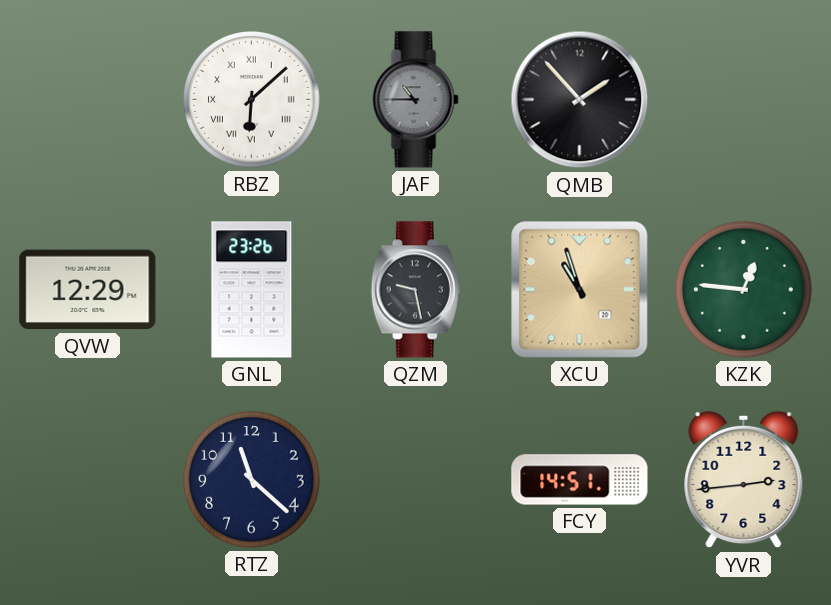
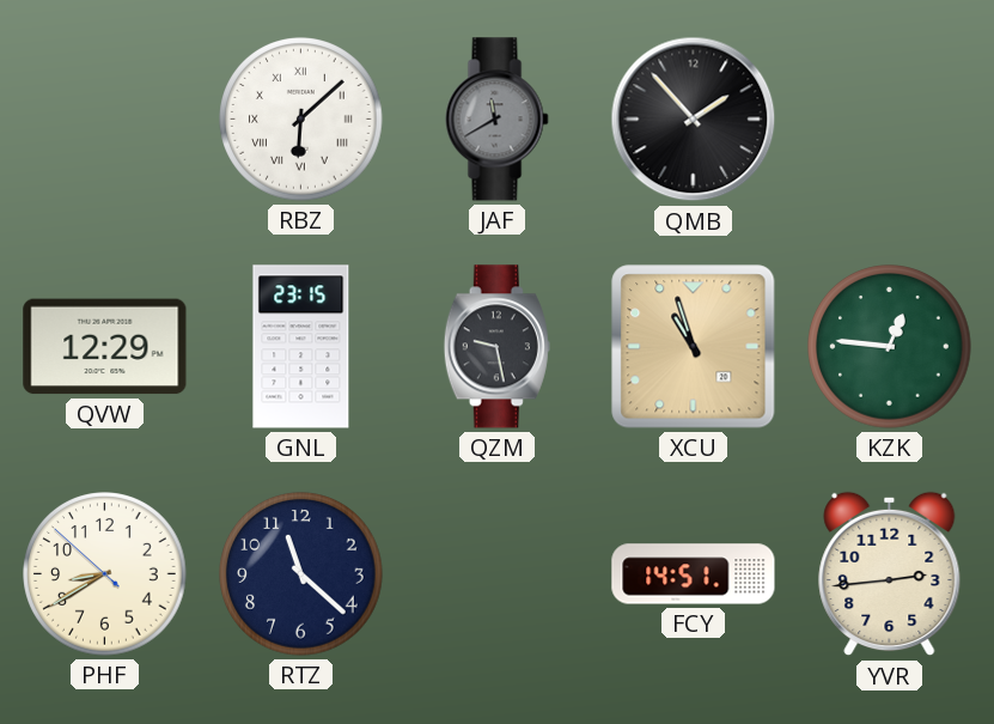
JAF: 10:45 -> 11:40 (498, 120)
GNL: 23:26 -> 23:15 (301, 347)
PHF: none -> 8:39 (105, 574)
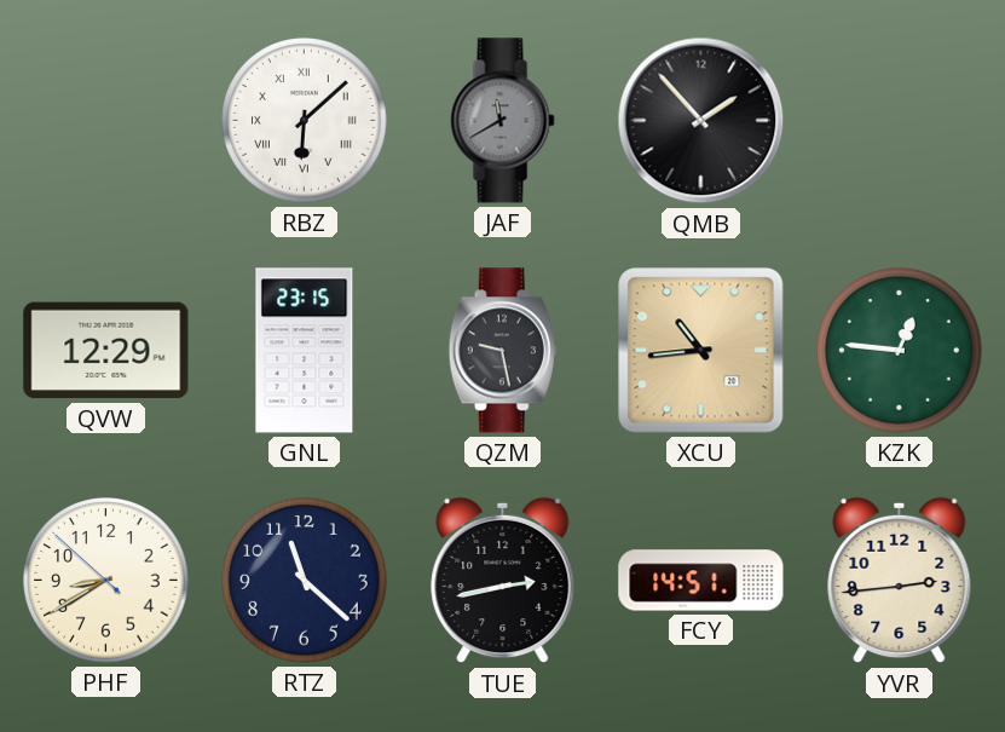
XCU: 10:57 -> 10:44 (701, 351)
TUE: none -> 2:43 (503, 581)
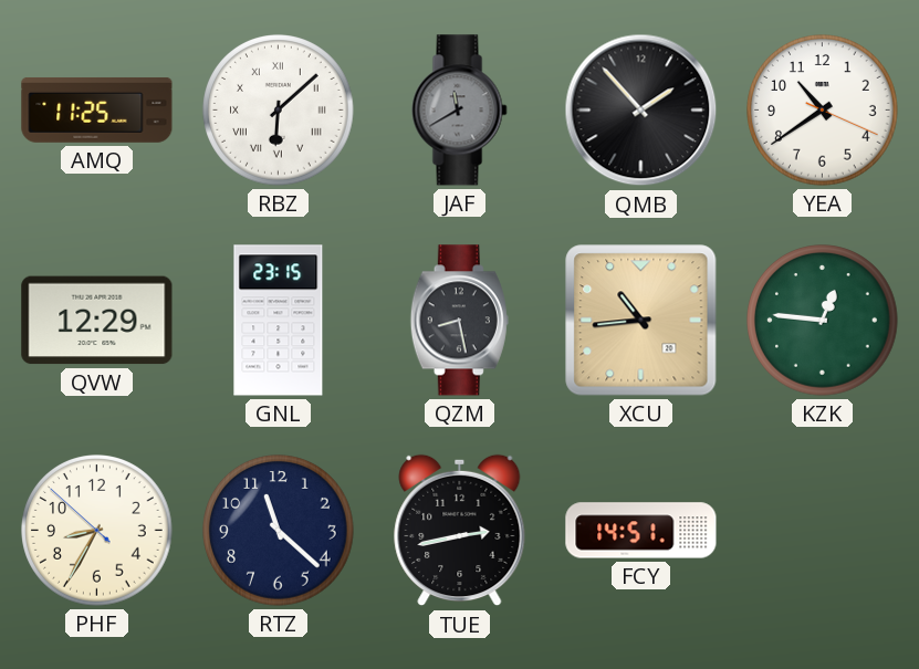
AMQ: none -> 11:25 (97, 109)
YEA: none -> 10:39 (823, 111)
QZM: 9:28 -> 8:28 (459, 321)
PHF: 8:39 -> 8:34 (97, 531)
YVR: 2:44 -> none (900, 581)
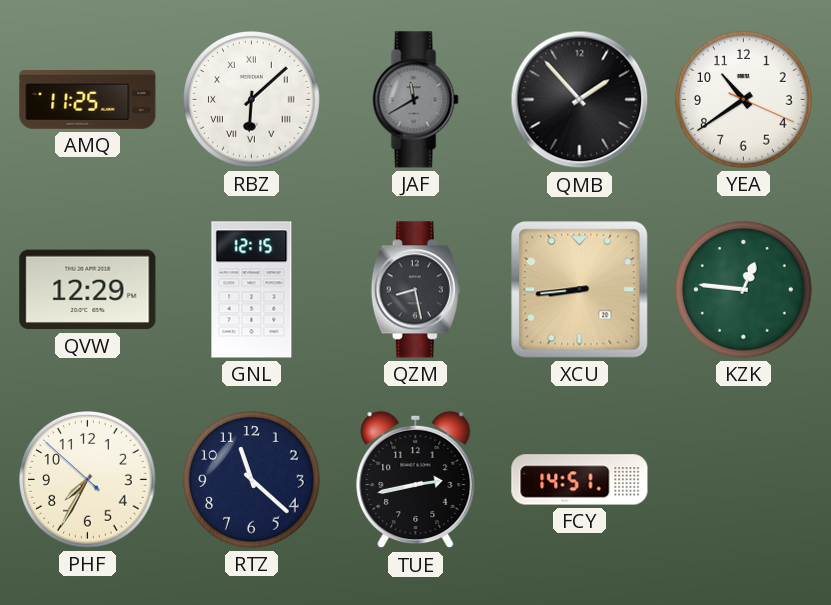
GNL: 23:15 -> 12:15 (252, 290)
XCU: 10:44 -> 8:44 (580, 290)
PHF: 8:34 -> 7:34 (88, 480)
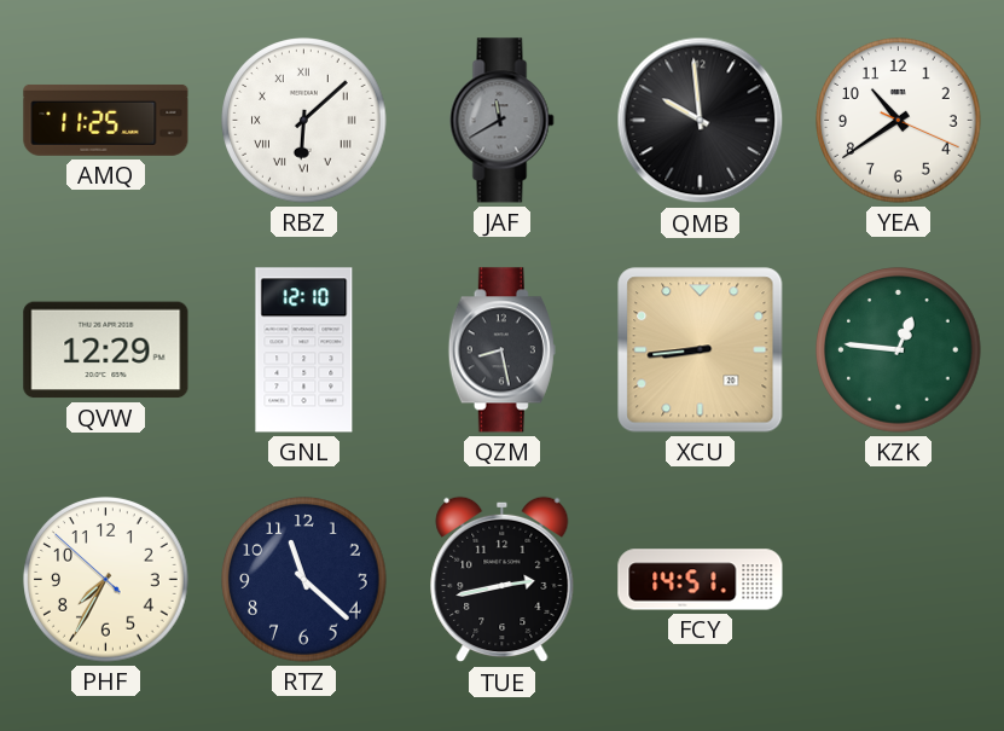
QMB: 1:53 -> 9:59 (701, 121)
GNL: 12:15 -> 12:10 (304, 350)
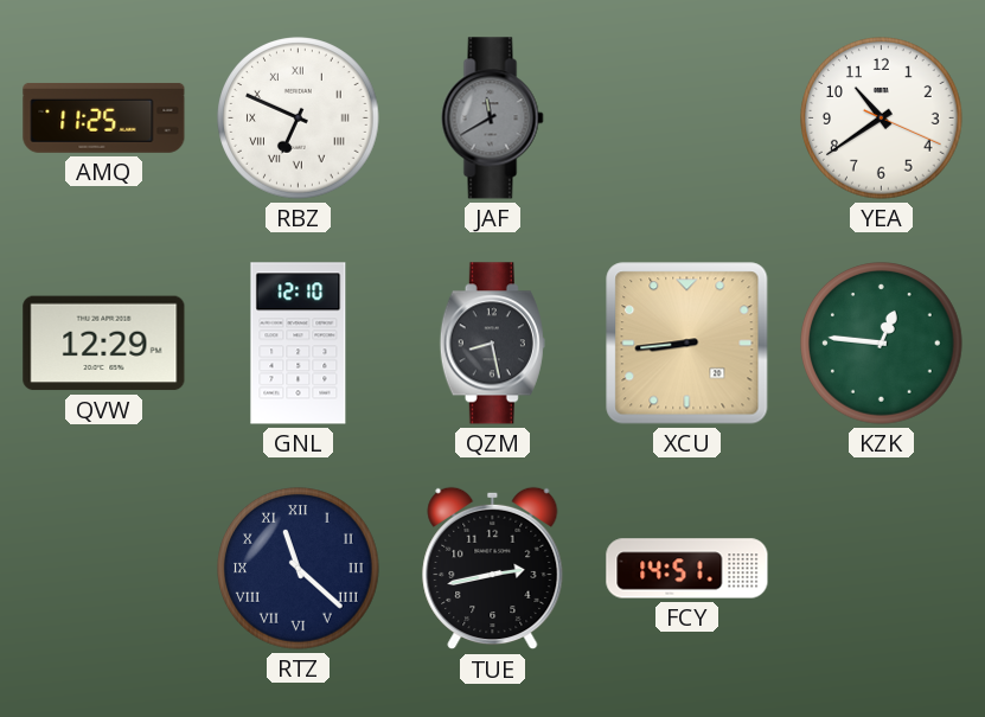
RBZ: 6:08 -> 6:49 (299, 119)
QMB: 9:59 -> none (701, 121)
PHF: 7:34 -> none (106, 580)
RTZ numerals: Arabic -> Roman (299, 569)
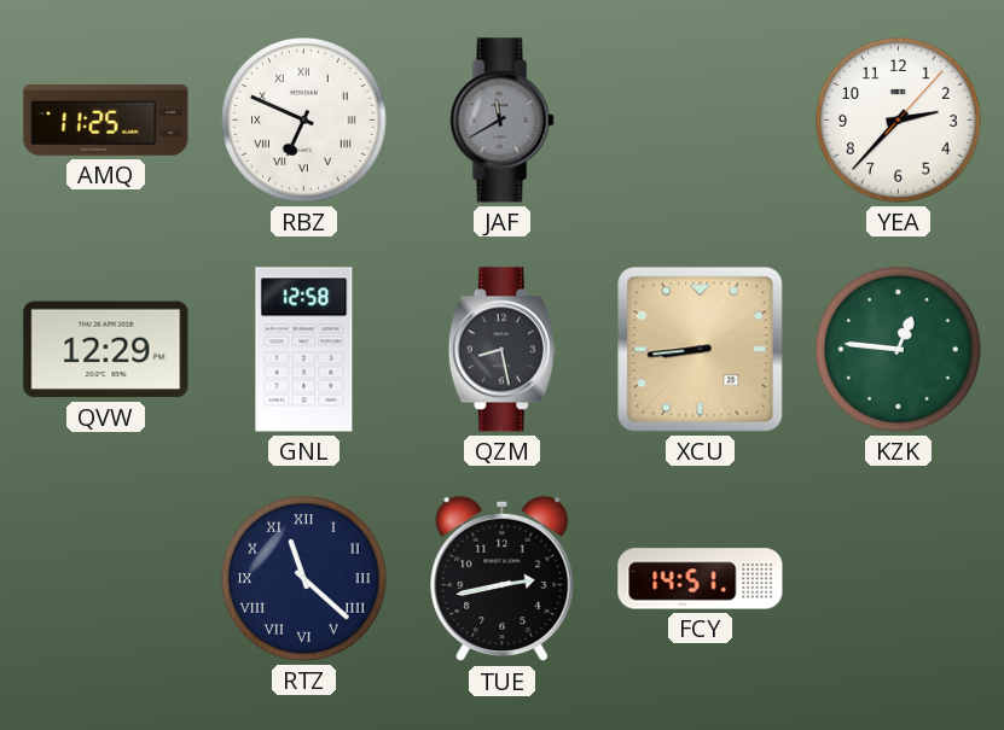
YEA: 10:39 -> 2:37 (899, 121)
GNL: 12:10 -> 12:58 (304, 350)
